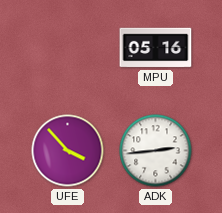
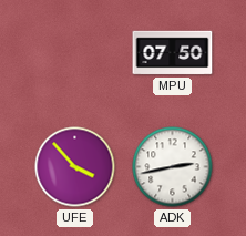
MPU: 05:16 -> 07:50 (173, 53)
ADK: 2:44 -> 2:43 (173, 167)
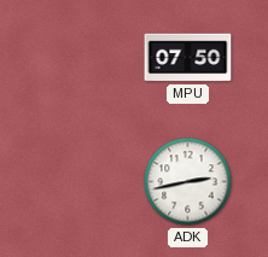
UFE: 3:53 -> none (75, 167)
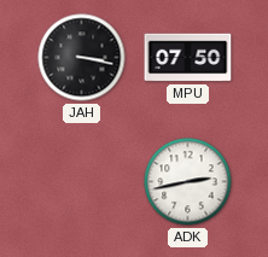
JAH: none -> 3:17 (82, 58)
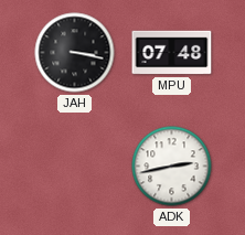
MPU: 07:50 -> 07:48 (172, 53)
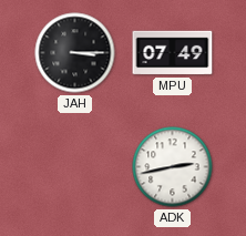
JAH: 3:17 -> 3:15 (75, 53)
MPU: 07:48 -> 07:49 (173, 53)
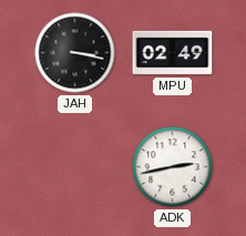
JAH: 3:15 -> 3:17 (75, 53)
MPU: 07:49 -> 02:49 (173, 53)
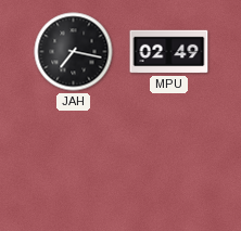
JAH: 3:17 -> 7:17 (74, 52)
ADK: 2:43 -> none (173, 167)
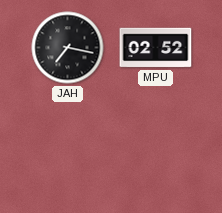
MPU: 02:49 -> 02:52 (156, 48)
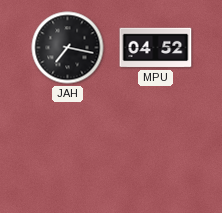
MPU: 02:52 -> 04:52 (156, 48)
